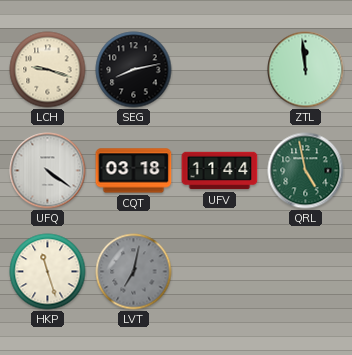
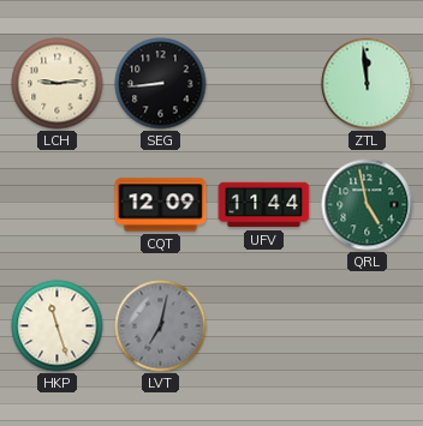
LCH: 9:18 -> 9:14 (58, 84)
SEG: 8:13 -> 8:44 (161, 84)
UFQ: 4:21 -> none (48, 171)
CQT: 03:18 -> 12:09 (161, 205)
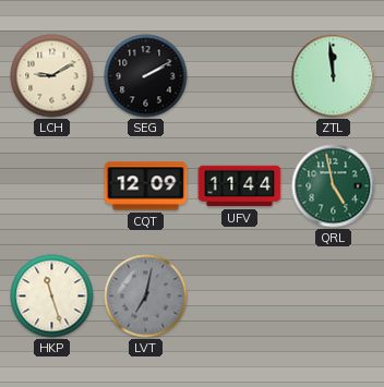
LCH: 9:14 -> 9:10 (52, 76)
SEG: 8:44 -> 2:10 (146, 76)
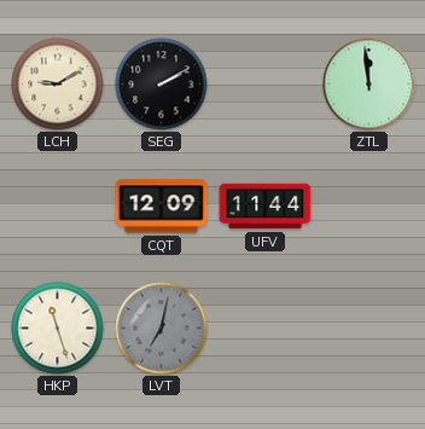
QRL: 4:58 -> none (334, 186)
